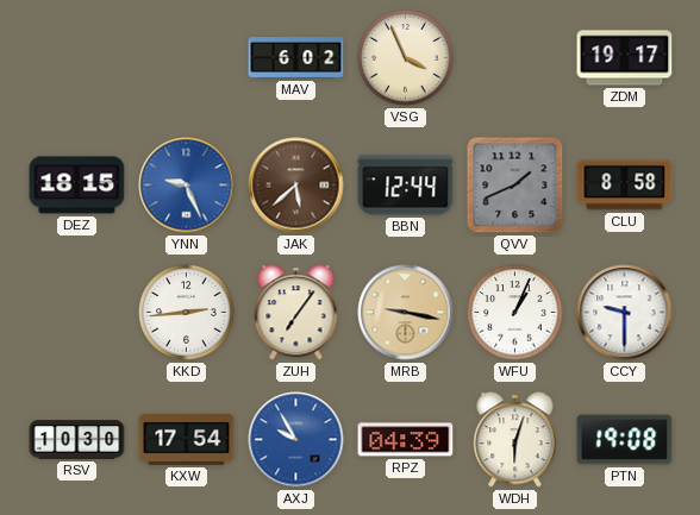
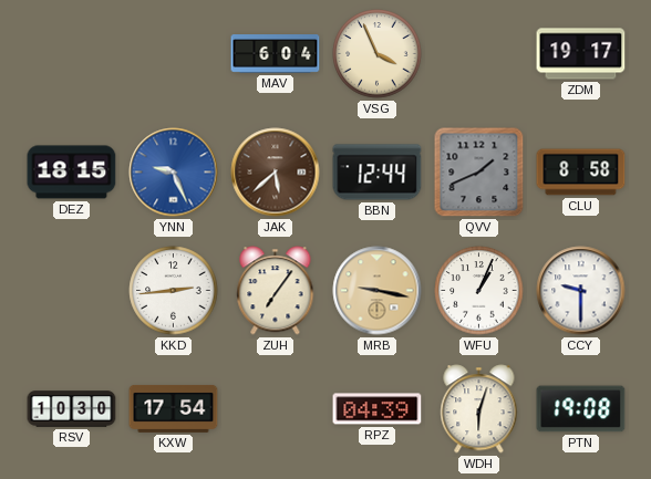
MAV: 6:02 -> 6:04 (276, 54)
AXJ: 9:55 -> none (296, 440)
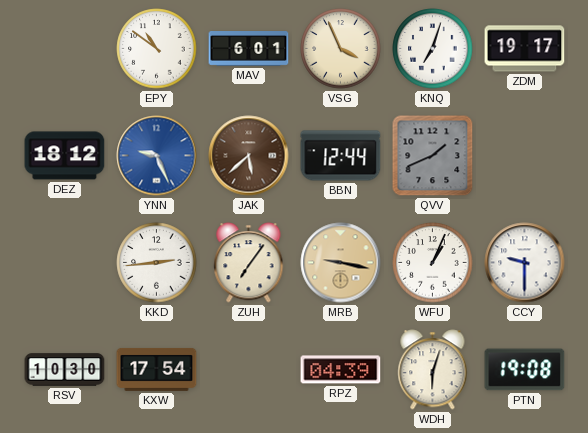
EPY: none -> 10:51 (157, 49)
MAV: 6:04 -> 6:01 (249, 49)
KNQ: none -> 7:03 (433, 49)
DEZ: 18:15 -> 18:12 (65, 156)
CLU: 8:58 -> none (581, 173)
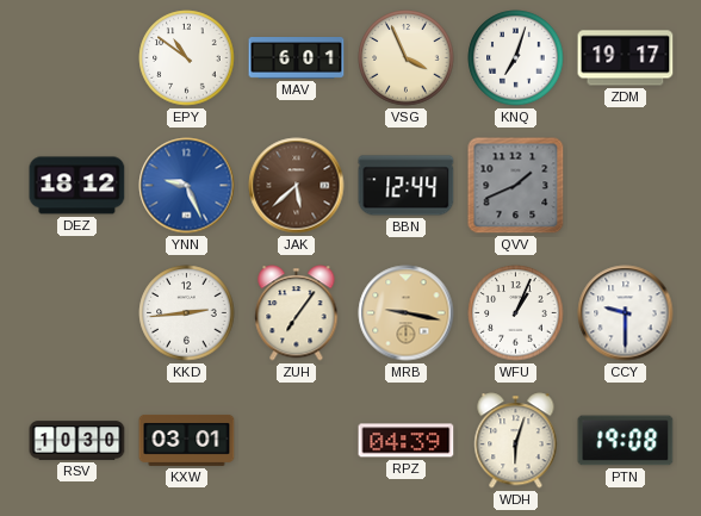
KXW: 17:54 -> 03:01 (187, 441)
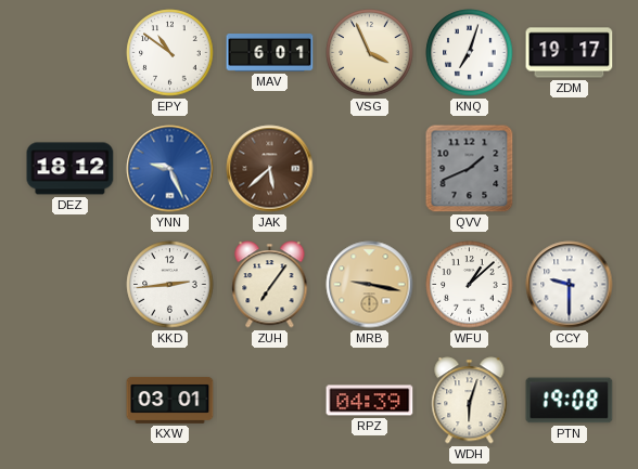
BBN: 12:44 -> none (407, 186)
WFU: 1:04 -> 1:08 (470, 285)
RSV: 10:30 -> none (77, 441)
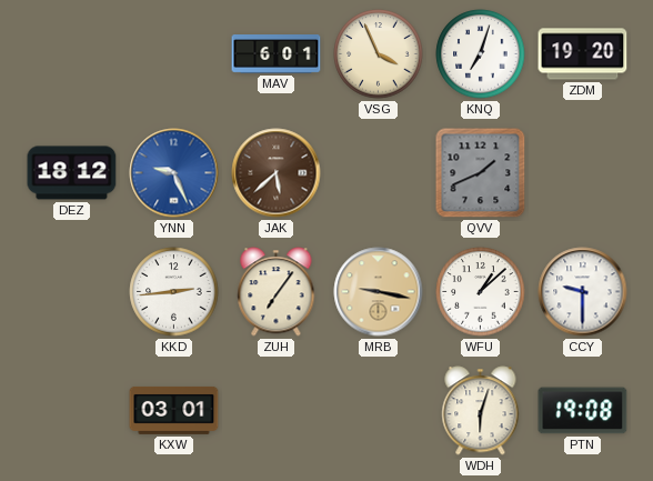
EPY: 10:51 -> none (170, 53)
ZDM: 19:17 -> 19:20 (583, 54)
RPZ: 04:39 -> none (370, 401)
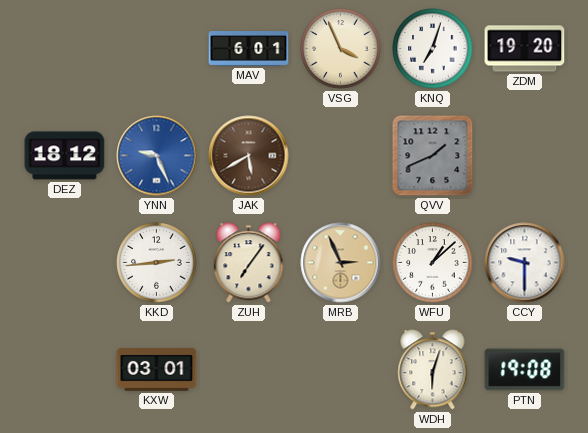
JAK: 5:38 -> 5:40 (249, 156)
MRB: 9:17 -> 2:56 (341, 263)
